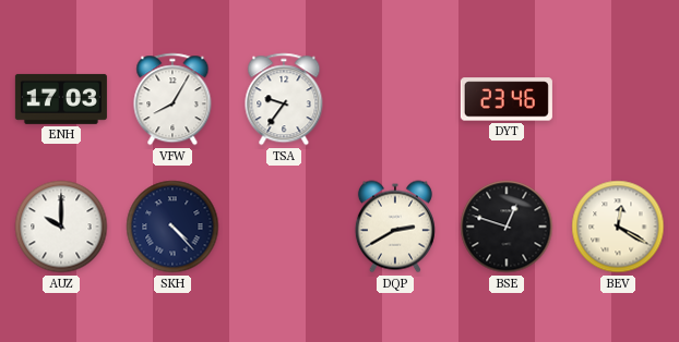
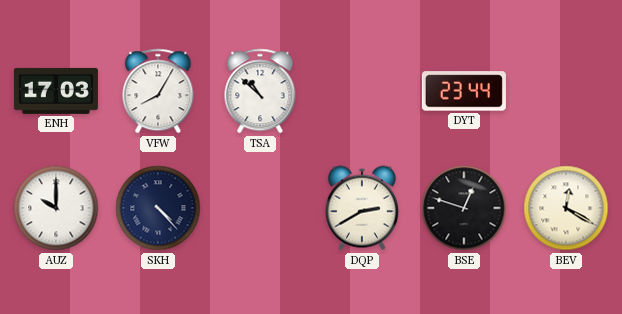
TSA: 9:36 -> 10:52 (260, 91)
DYT: 23:46 -> 23:44 (464, 91)
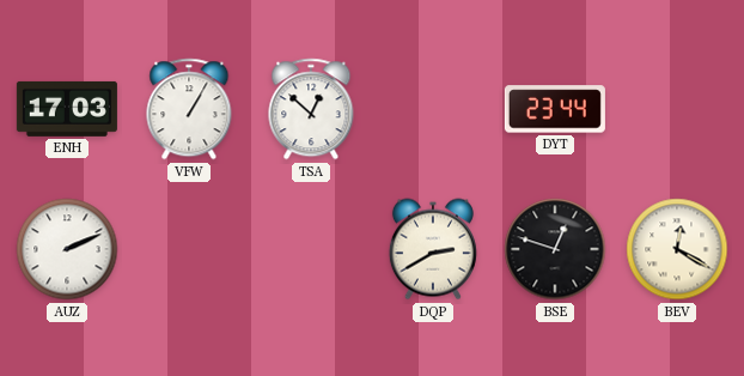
VFW: 8:05 -> 1:05 (189, 109)
TSA: 10:52 -> 12:52 (311, 109)
AUZ: 10:00 -> 2:11 (67, 249)
SKH: 4:23 -> none (158, 208)
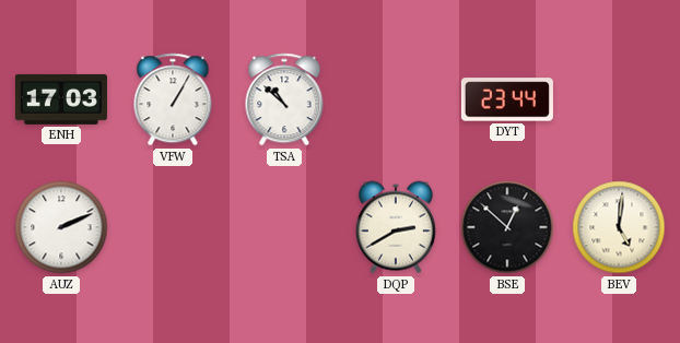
TSA: 12:52 -> 10:52 (284, 99)
BSE: 12:48 -> 12:52 (507, 227)
BEV: 12:20 -> 5:01 (619, 227)
